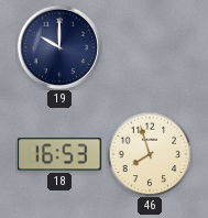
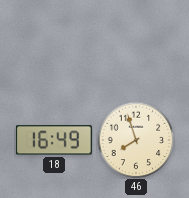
19: 10:00 -> none (58, 46)
18: 16:53 -> 16:49 (55, 140)
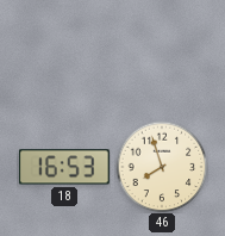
18: 16:49 -> 16:53 (65, 167)
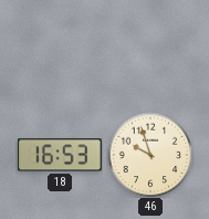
46: 7:57 -> 9:57 (150, 155)
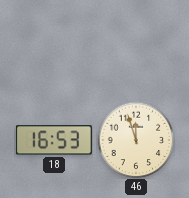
46: 9:57 -> 11:57 (136, 140)
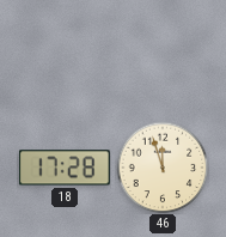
18: 16:53 -> 17:28 (66, 168)
